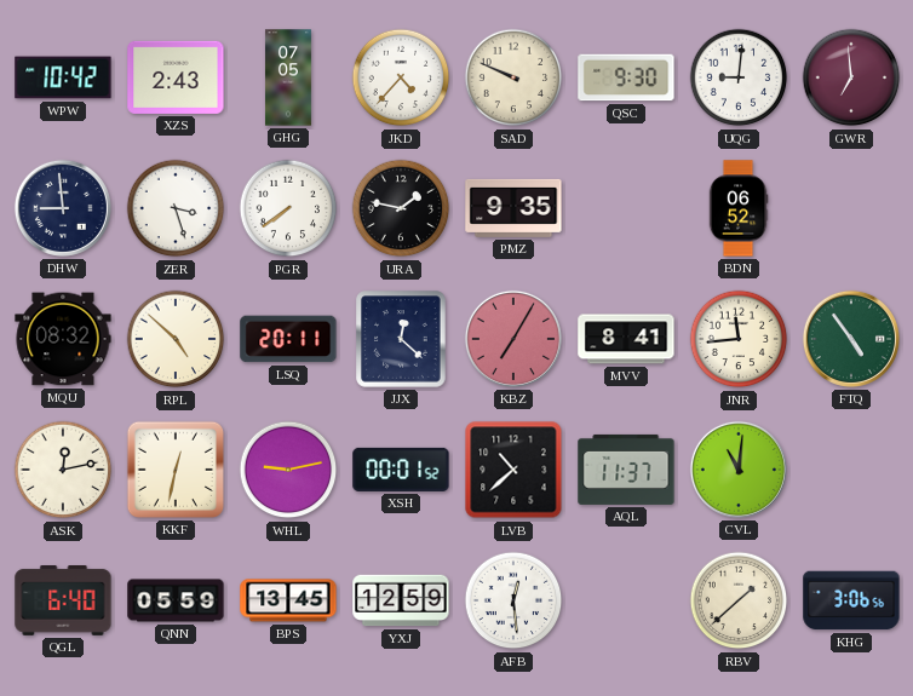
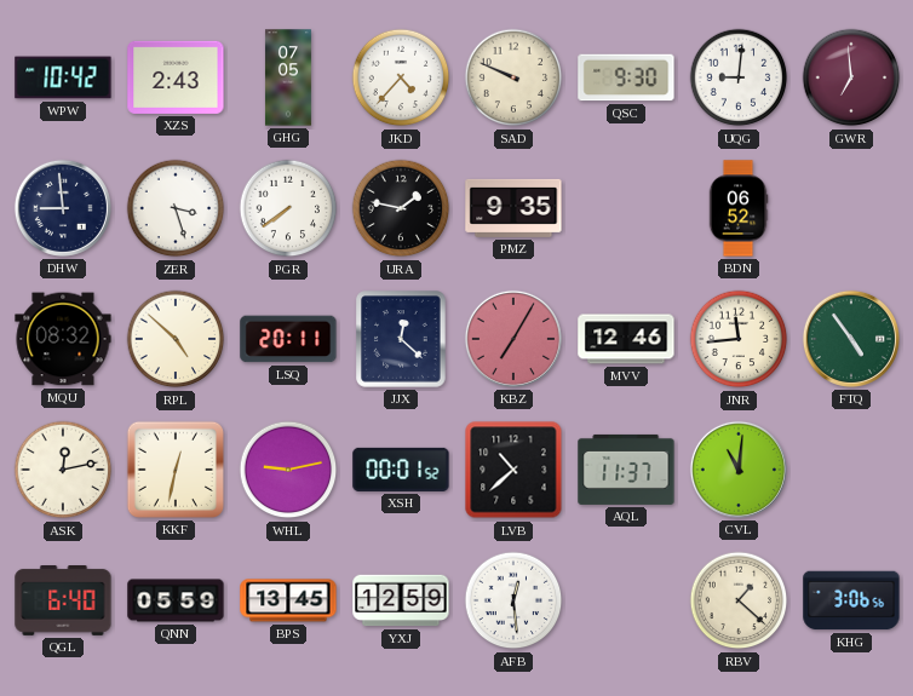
MVV: 8:41 -> 12:46 (626, 339)
RBV: 1:38 -> 1:22 (739, 600)
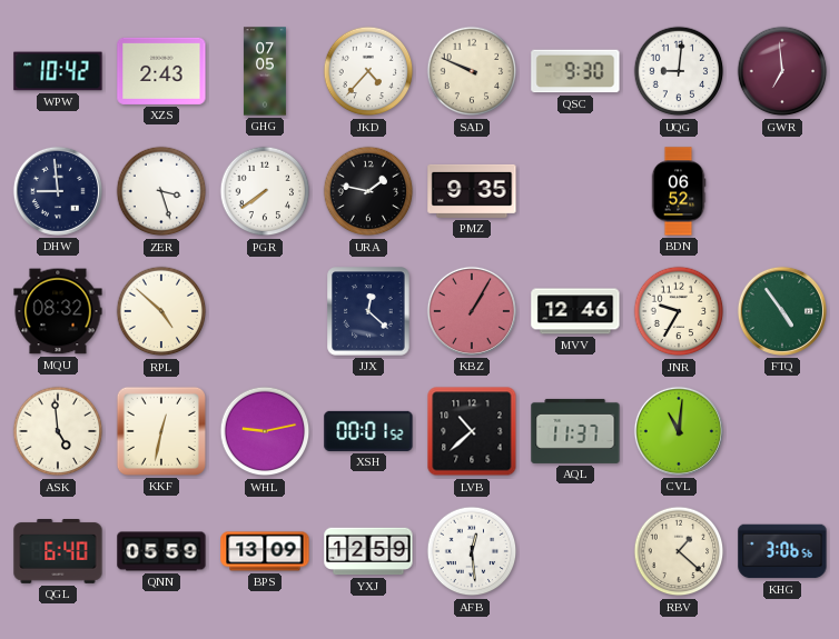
LSQ: 20:11 -> none (288, 339)
KBZ: 7:05 -> 1:05 (472, 311)
JNR: 11:44 -> 9:35 (679, 311)
ASK: 12:13 -> 4:59 (58, 431)
BPS: 13:45 -> 13:09 (265, 551)
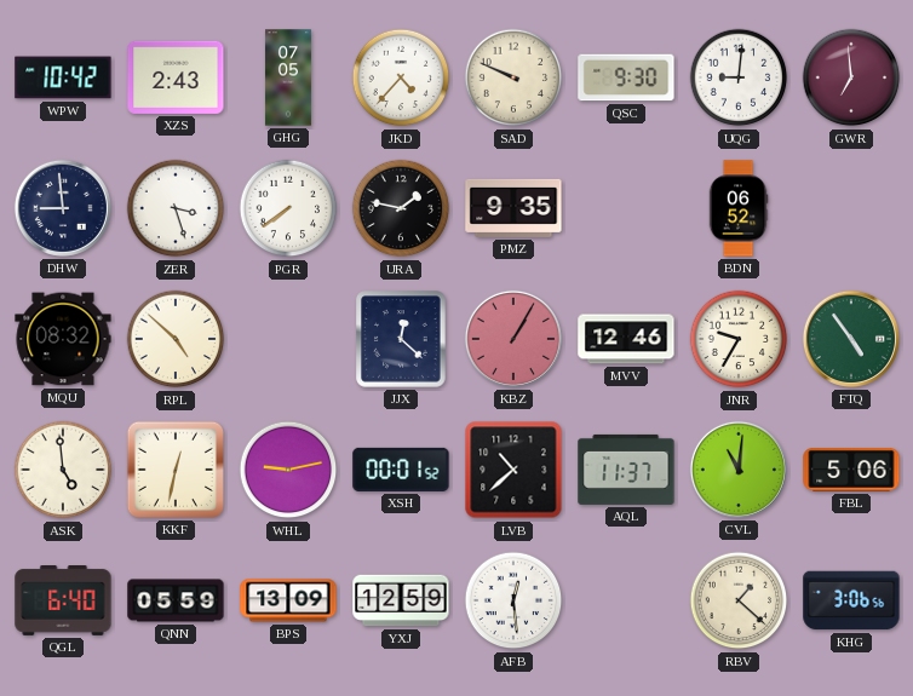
FBL: none -> 5:06 (851, 471)
